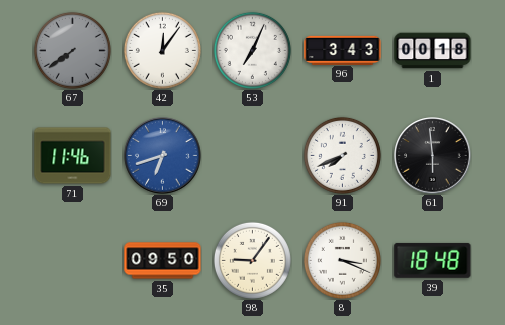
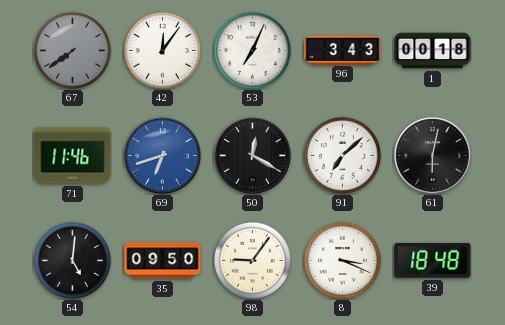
50: none -> 12:20 (253, 156)
91: 7:41 -> 7:08 (342, 155)
61: 5:59 -> 6:02 (433, 156)
54: none -> 5:01 (72, 260)
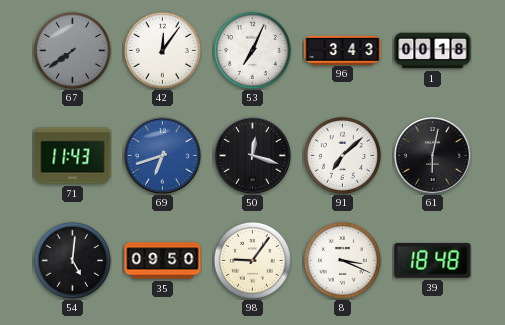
71: 11:46 -> 11:43 (73, 156)
50: 12:20 -> 12:18 (253, 156)
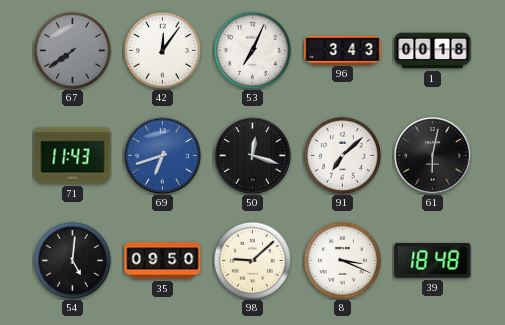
98: 9:06 -> 9:08 (252, 260)
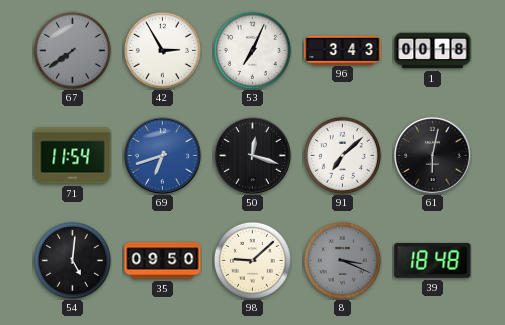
42: 12:06 -> 2:55 (162, 50)
71: 11:43 -> 11:54 (73, 156)
8 dial: white -> grey (342, 260)
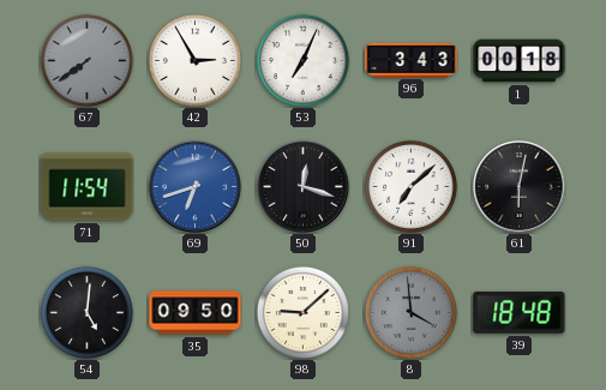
8: 3:19 -> 3:59 (410, 312)
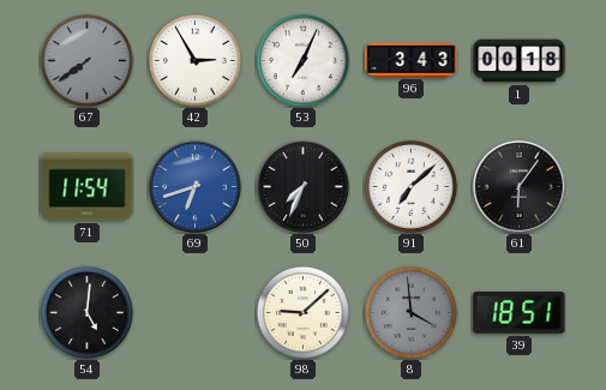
50: 12:18 -> 7:34 (304, 187)
61: 6:02 -> 6:06 (520, 187)
35: 09:50 -> none (196, 313)
39: 18:48 -> 18:51 (520, 312)
